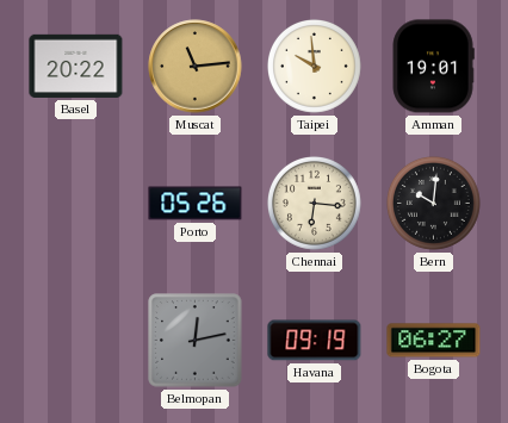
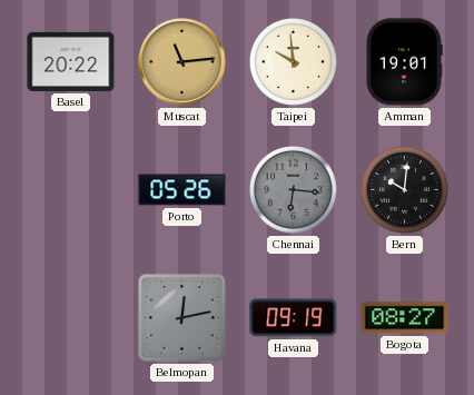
Chennai dial: cream -> grey (294, 190)
Bogota: 06:27 -> 08:27 (405, 318)
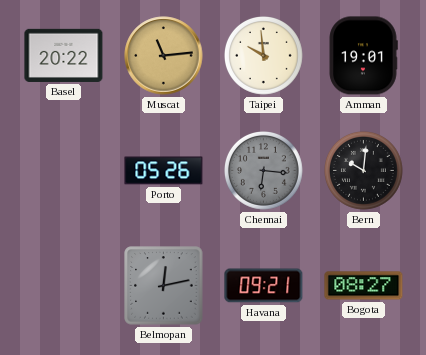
Havana: 09:19 -> 09:21 (264, 286)
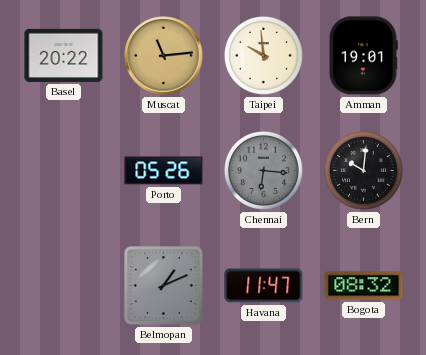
Belmopan: 12:13 -> 1:11 (164, 286)
Havana: 09:21 -> 11:47 (264, 286)
Bogota: 08:27 -> 08:32 (364, 286)
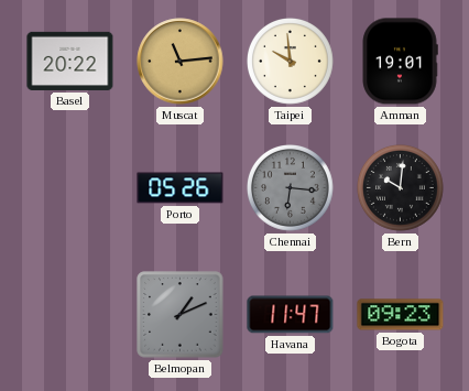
Bogota: 08:32 -> 09:23 (401, 315)
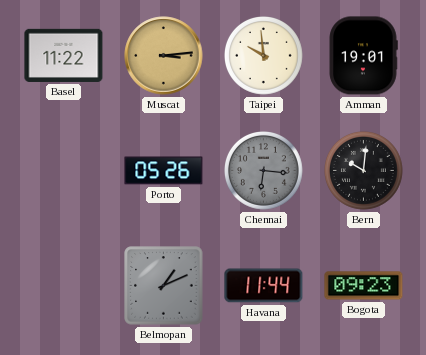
Basel: 20:22 -> 11:22 (64, 55)
Muscat: 11:14 -> 3:14 (164, 56)
Havana: 11:47 -> 11:44 (264, 286)
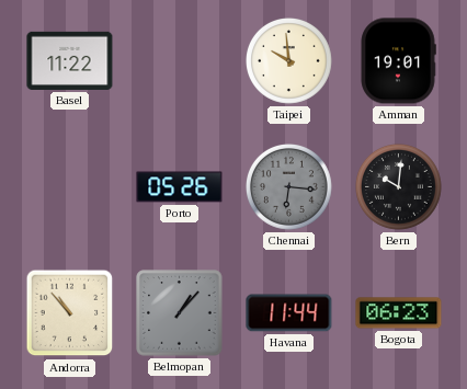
Muscat: 3:14 -> none (164, 56)
Andorra: none -> 10:53 (70, 313)
Belmopan: 1:11 -> 1:07 (180, 313)
Bogota: 09:23 -> 06:23 (399, 313)
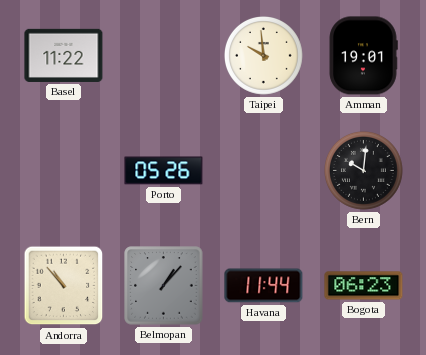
Chennai: 6:16 -> none (289, 187)
